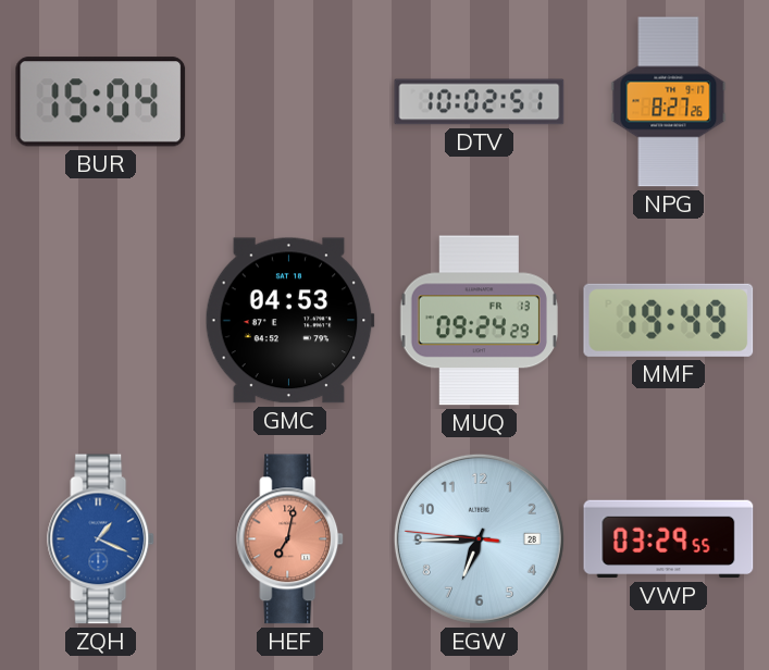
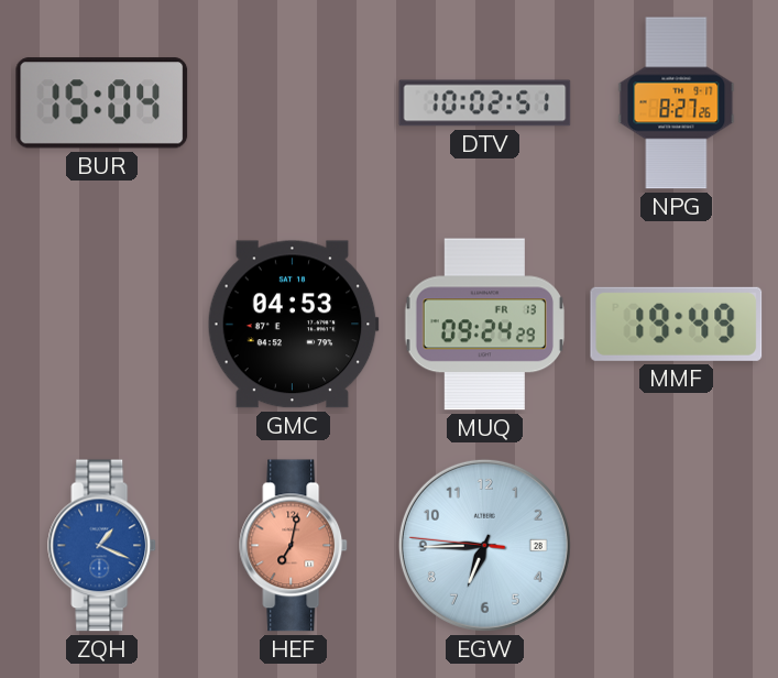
VWP: 03:29 -> none (669, 539)
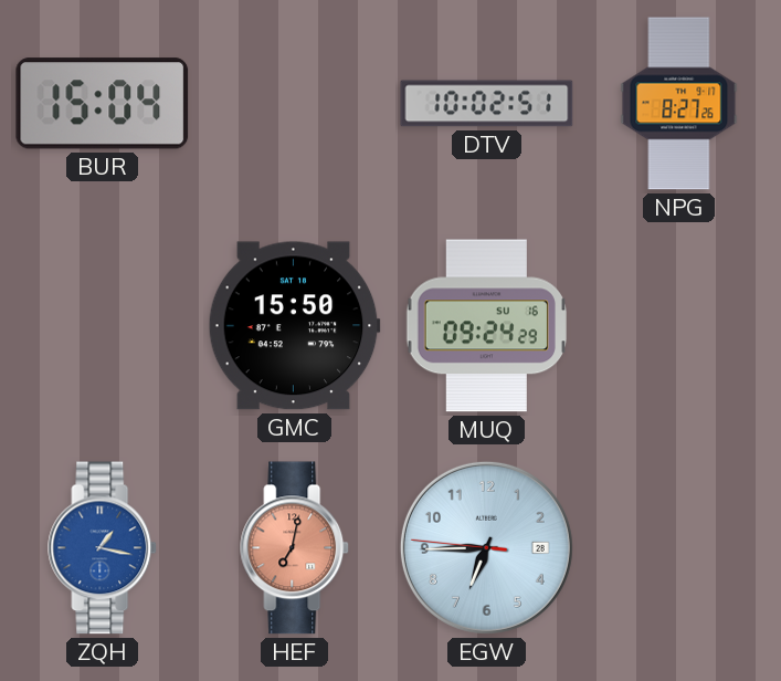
GMC: 04:53 -> 15:50 (294, 326)
MUQ date: FR 13 -> SU 16 (486, 326)
MMF: 19:49 -> none (677, 324)
ZQH: 1:19 -> 1:17 (103, 548)
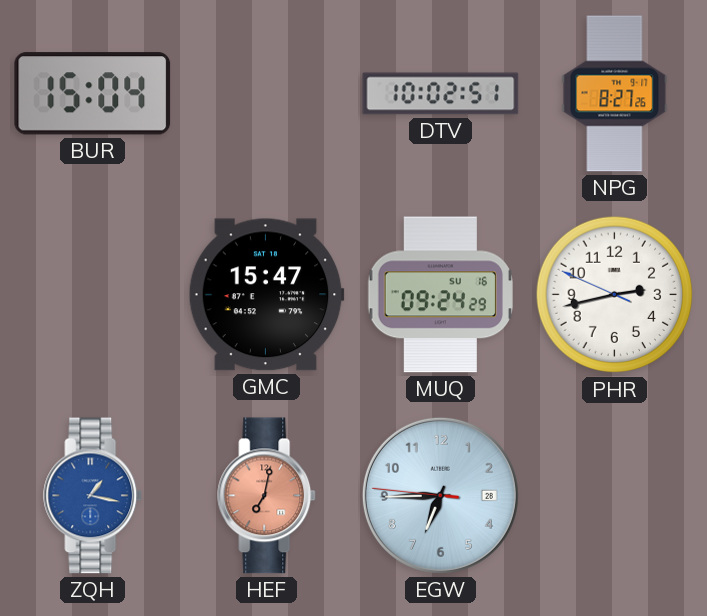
GMC: 15:50 -> 15:47 (266, 295)
PHR: none -> 2:42 (615, 295)
